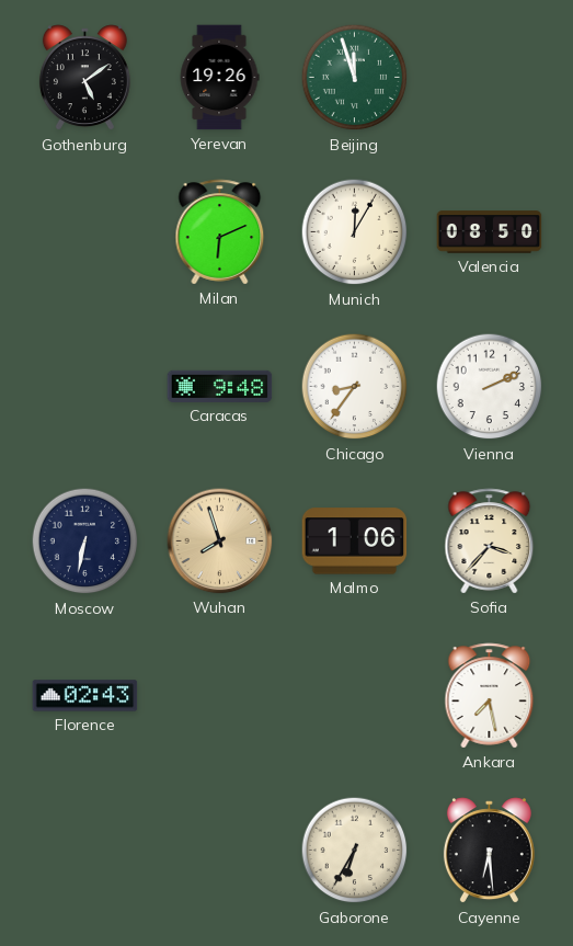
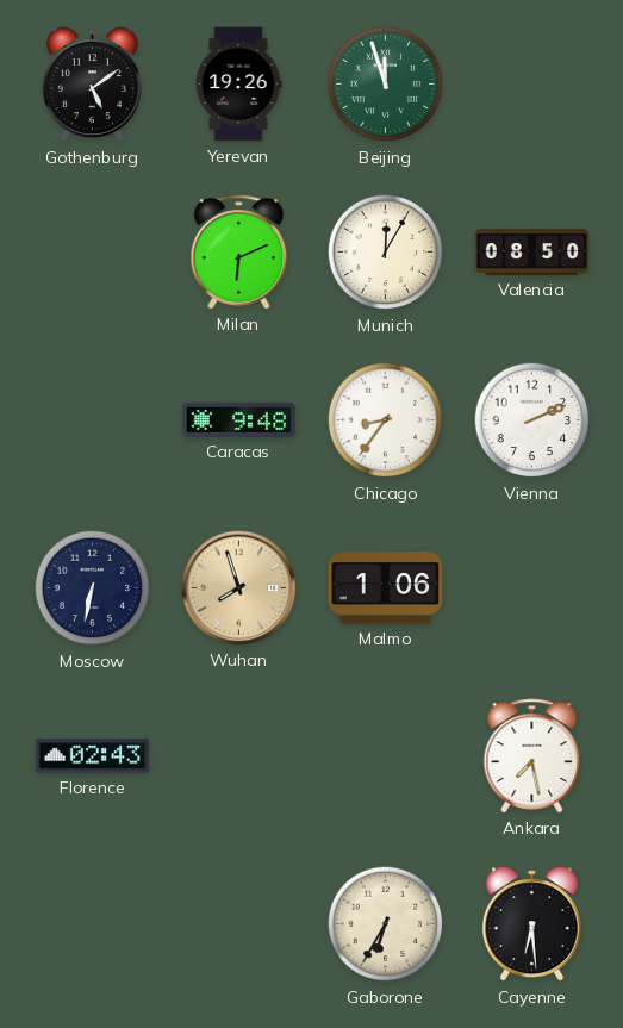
Sofia: 3:37 -> none (490, 542)
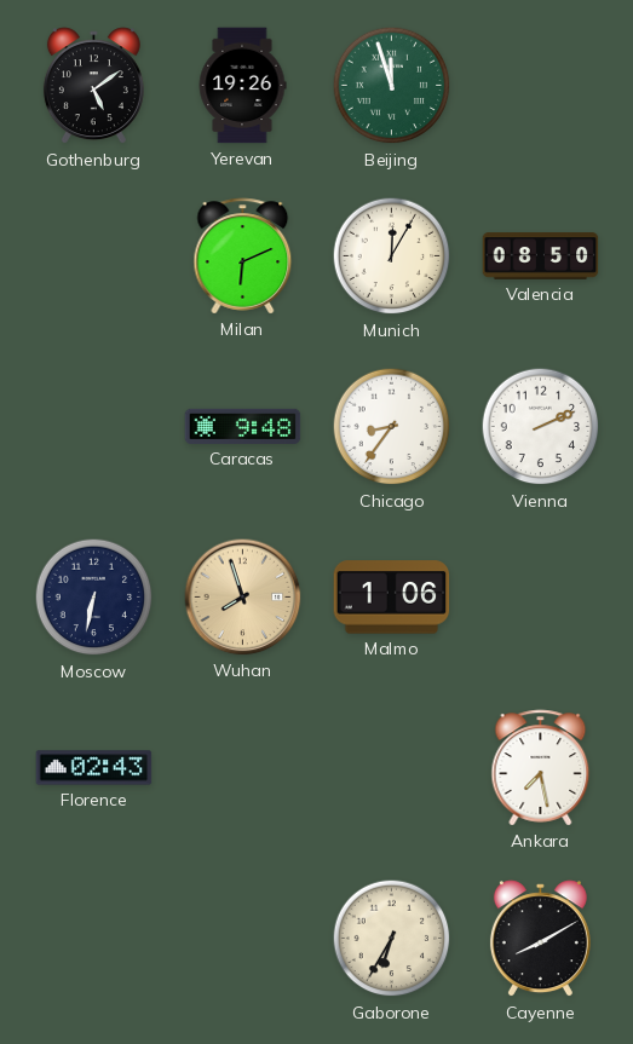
Cayenne: 6:29 -> 8:10 (540, 939)
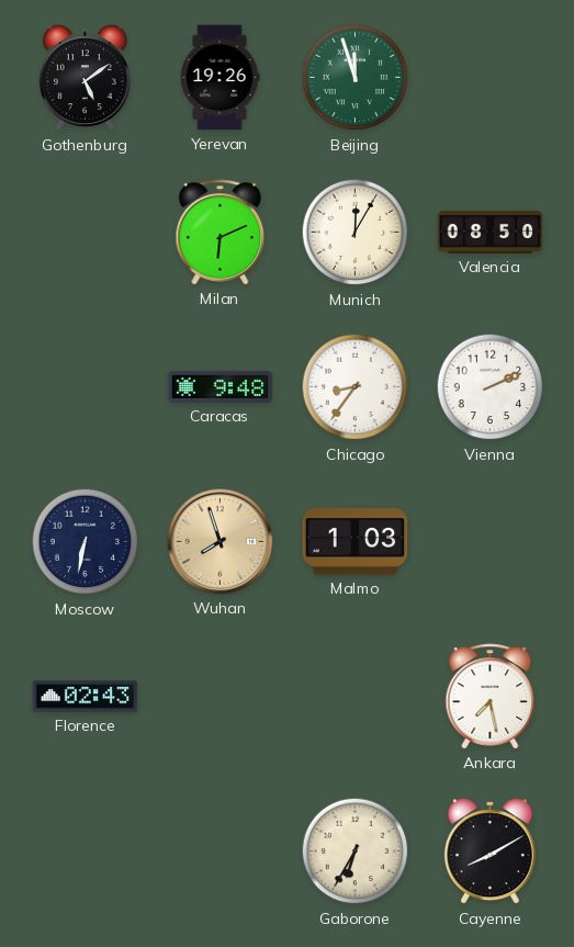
Malmo: 1:06 -> 1:03 (356, 542)
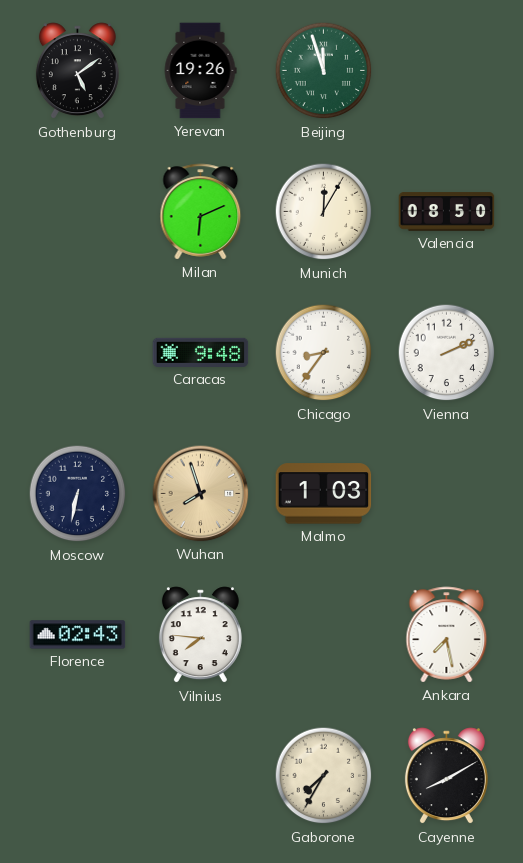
Vilnius: none -> 7:46 (200, 635)
Gaborone: 6:35 -> 7:35 (324, 776)
